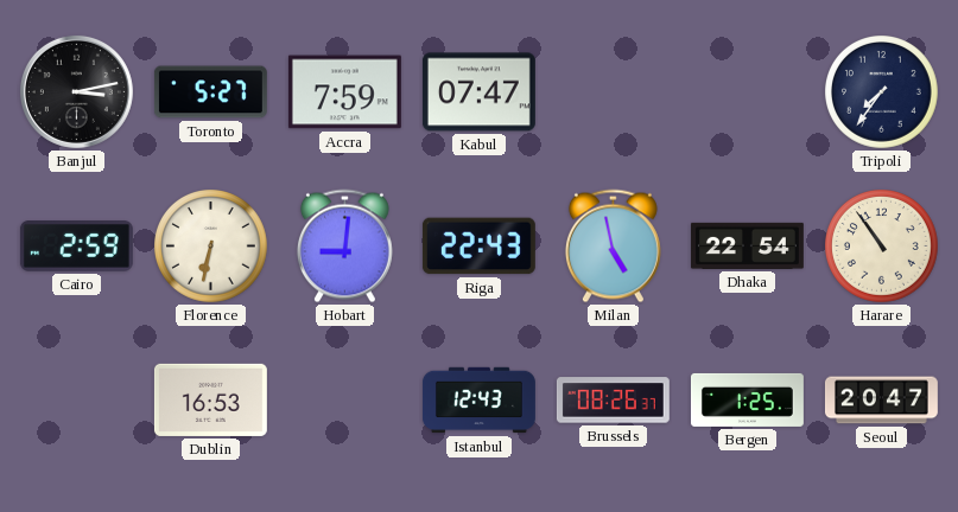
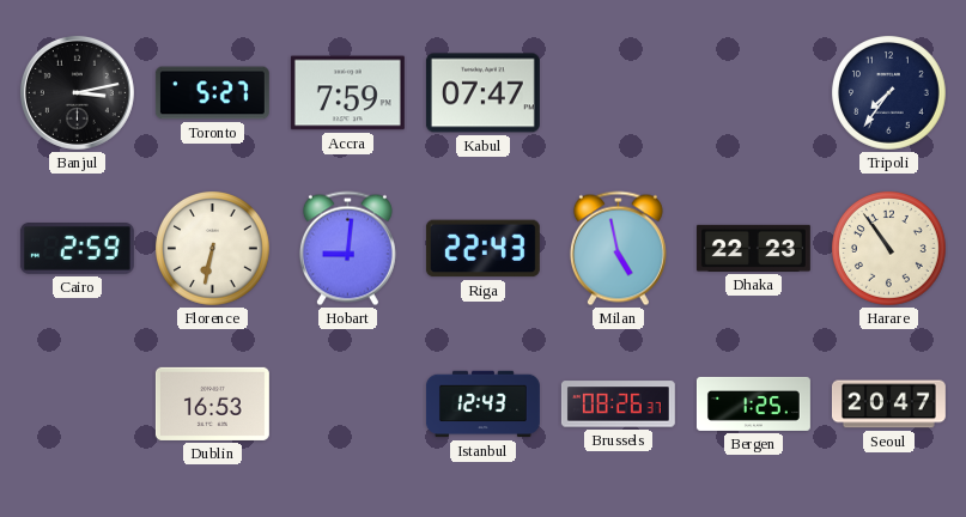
Dhaka: 22:54 -> 22:23 (753, 248)
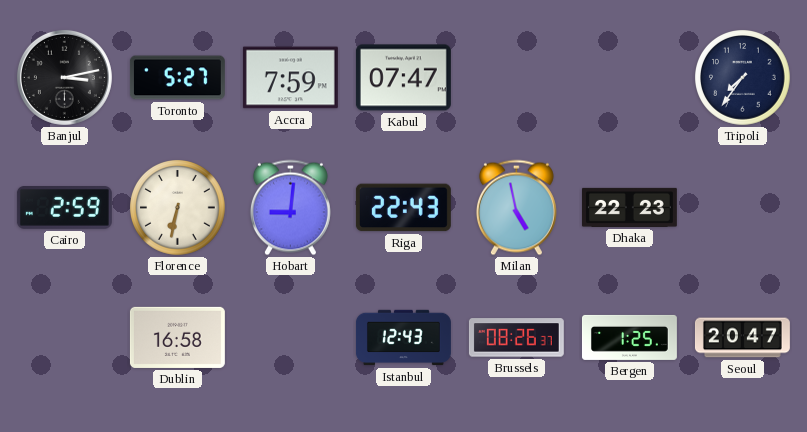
Harare: 10:54 -> none (889, 249)
Dublin: 16:53 -> 16:58 (177, 337)
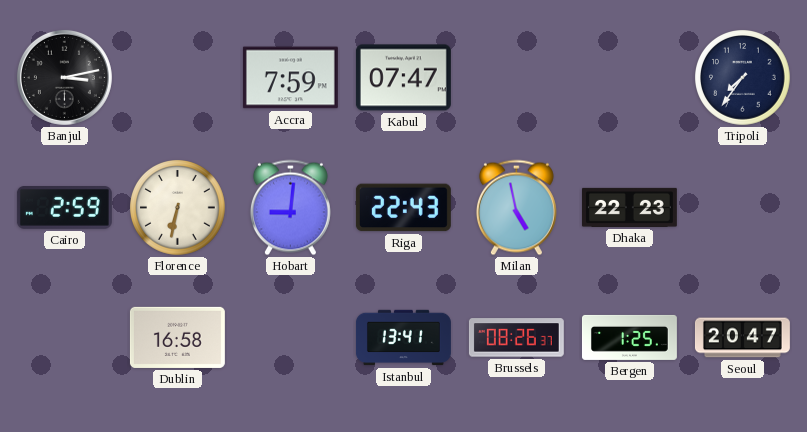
Toronto: 5:27 -> none (177, 78)
Istanbul: 12:43 -> 13:41 (403, 338)
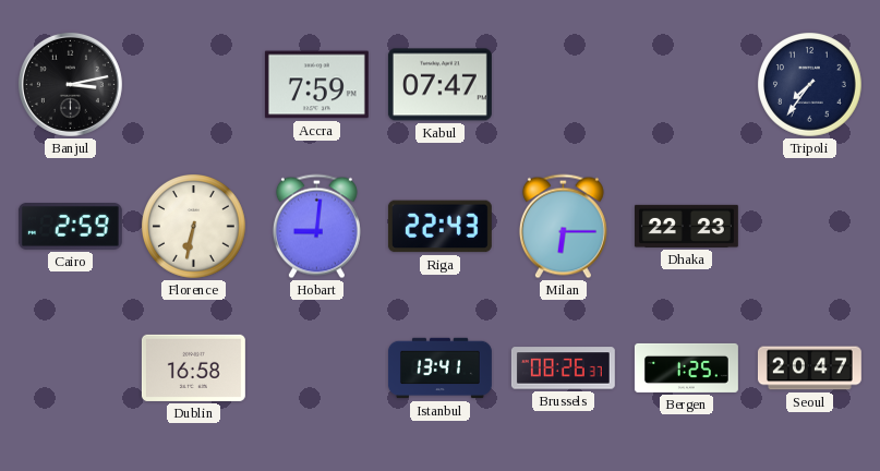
Milan: 4:58 -> 6:15 (563, 227)
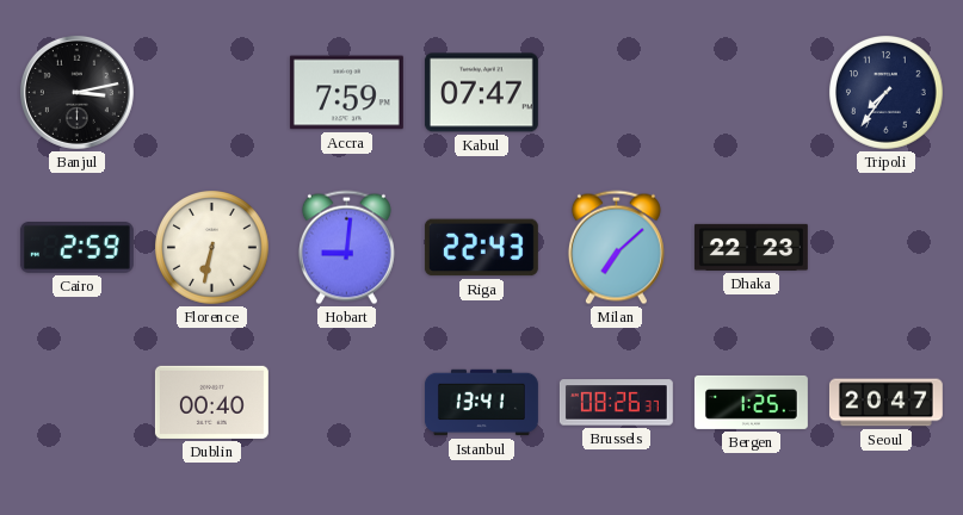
Milan: 6:15 -> 7:08 (616, 248)
Dublin: 16:58 -> 00:40 (211, 402)
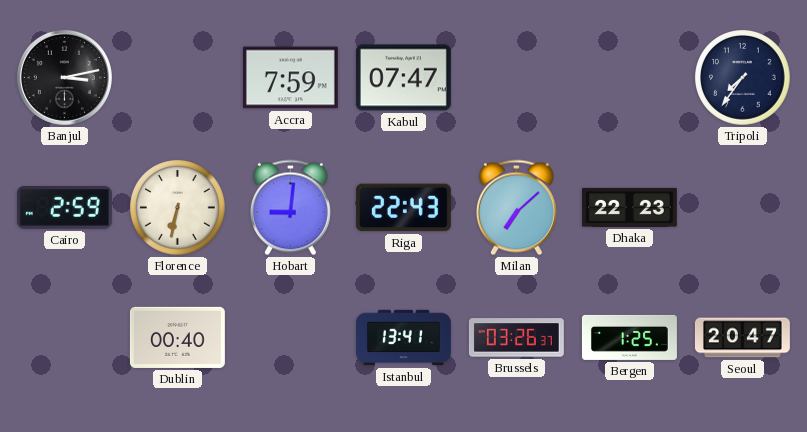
Brussels: 08:26 -> 03:26 (516, 338)
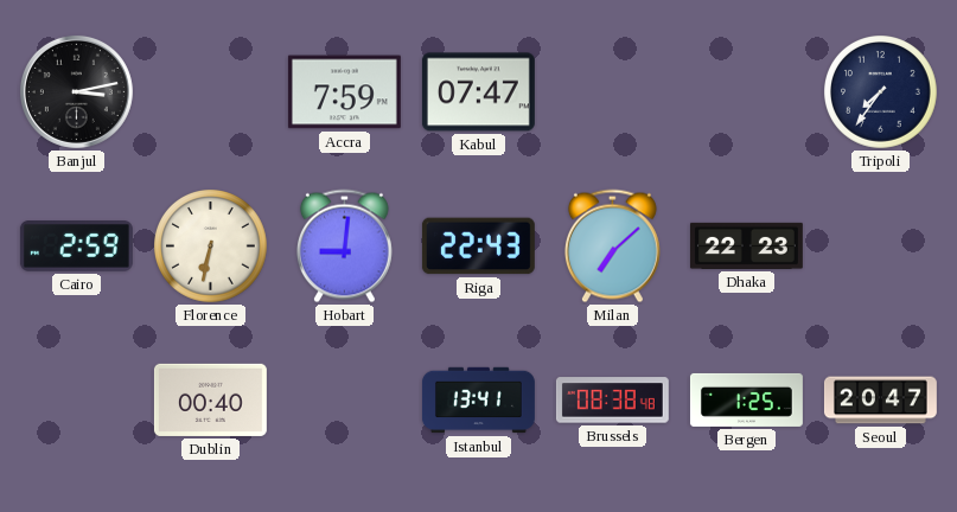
Brussels: 03:26 -> 08:38 (612, 401)
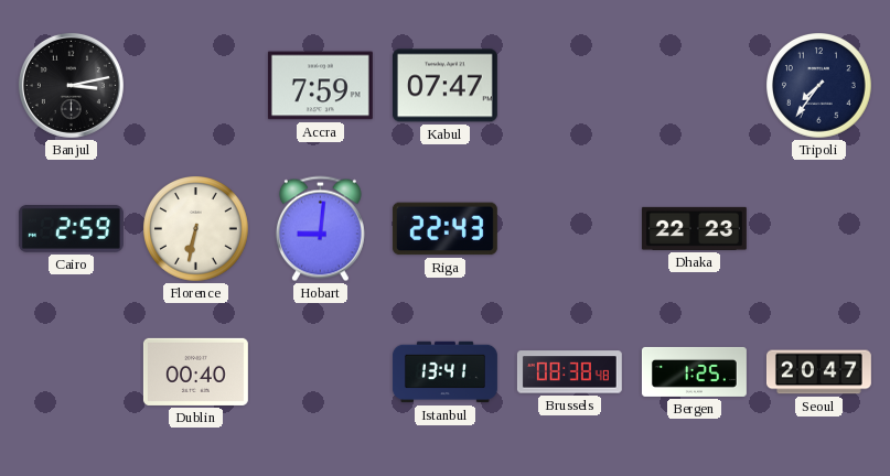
Milan: 7:08 -> none (612, 247)
